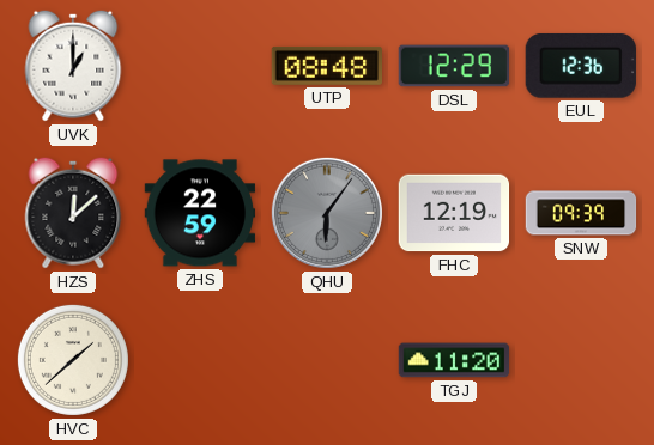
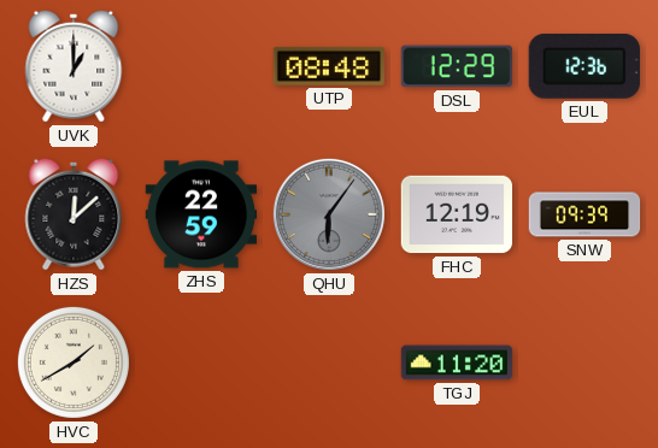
HVC: 1:38 -> 1:40 (74, 362)
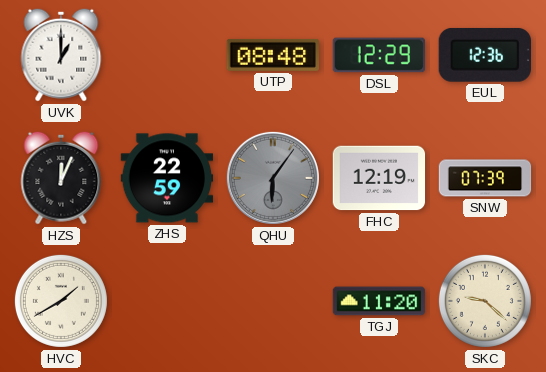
HZS: 12:08 -> 12:04 (61, 178)
SNW: 09:39 -> 07:39 (485, 178)
SKC: none -> 9:22 (485, 301)
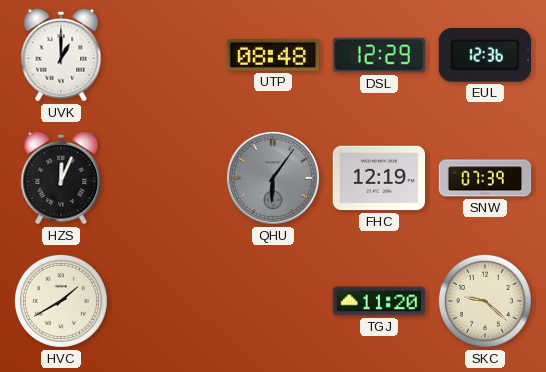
ZHS: 22:59 -> none (167, 178)
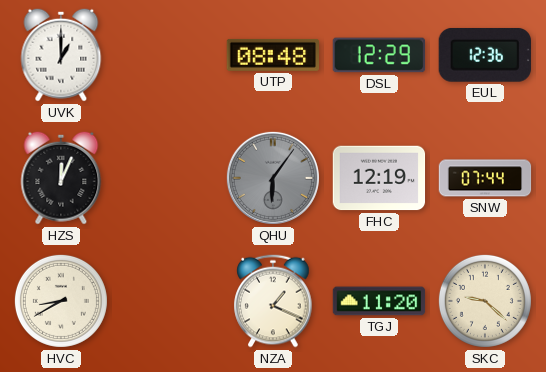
SNW: 07:39 -> 07:44 (485, 178)
HVC: 1:40 -> 8:40 (61, 301)
NZA: none -> 1:19 (273, 301)
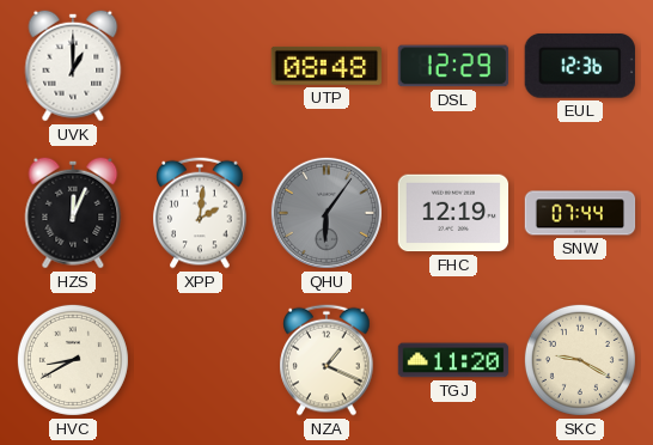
XPP: none -> 2:01 (200, 213)
SKC: 9:22 -> 9:20 (580, 360)
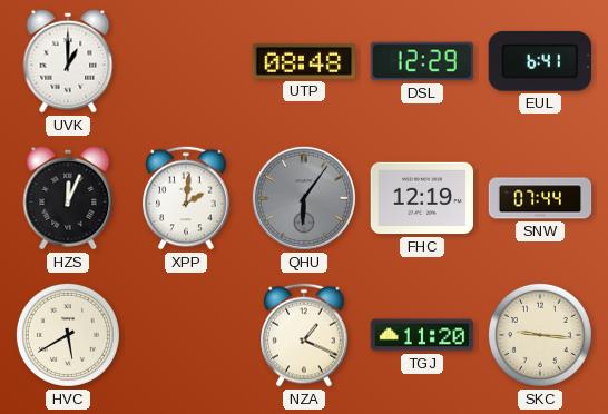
EUL: 12:36 -> 6:41 (540, 61)
HVC: 8:40 -> 5:40 (68, 335)
SKC: 9:20 -> 9:16 (540, 335)
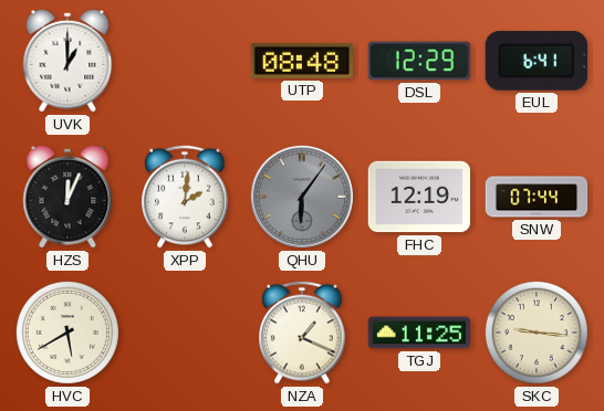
TGJ: 11:20 -> 11:25 (419, 333)
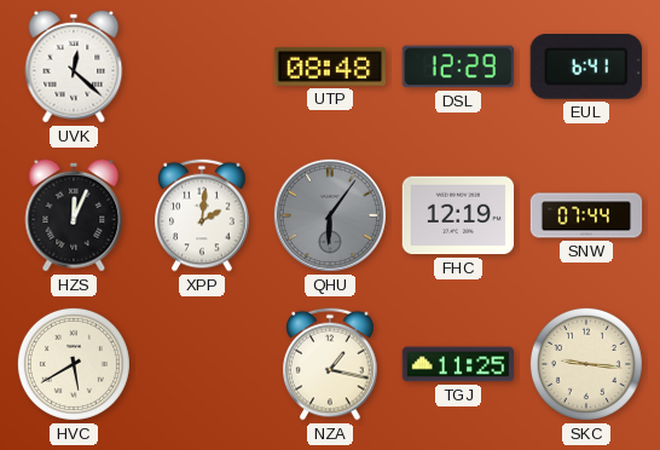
UVK: 1:00 -> 12:22 (74, 67)
NZA: 1:19 -> 1:17 (330, 364)
